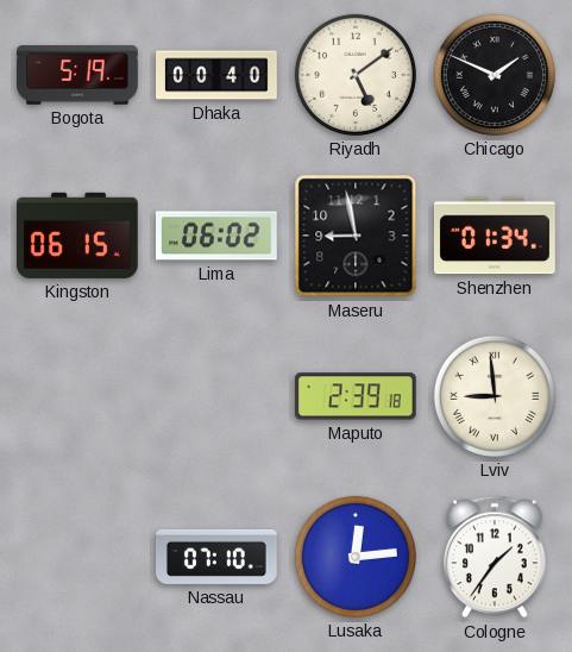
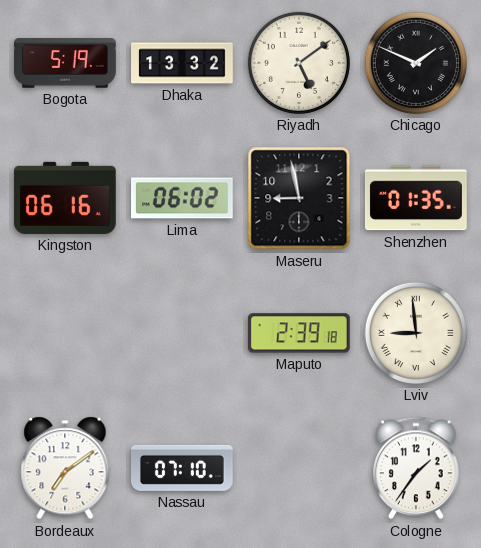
Dhaka: 00:40 -> 13:32 (182, 63)
Kingston: 06:15 -> 06:16 (65, 198)
Shenzhen: 01:34 -> 01:35 (416, 198)
Bordeaux: none -> 7:09 (65, 468)
Lusaka: 12:14 -> none (356, 557)
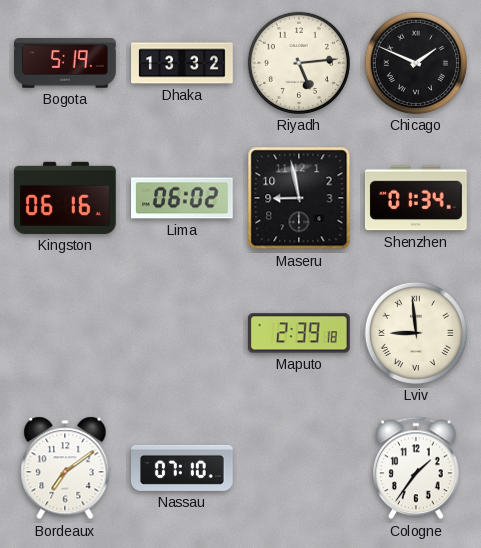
Riyadh: 5:09 -> 5:14 (299, 63)
Shenzhen: 01:35 -> 01:34 (416, 198)
